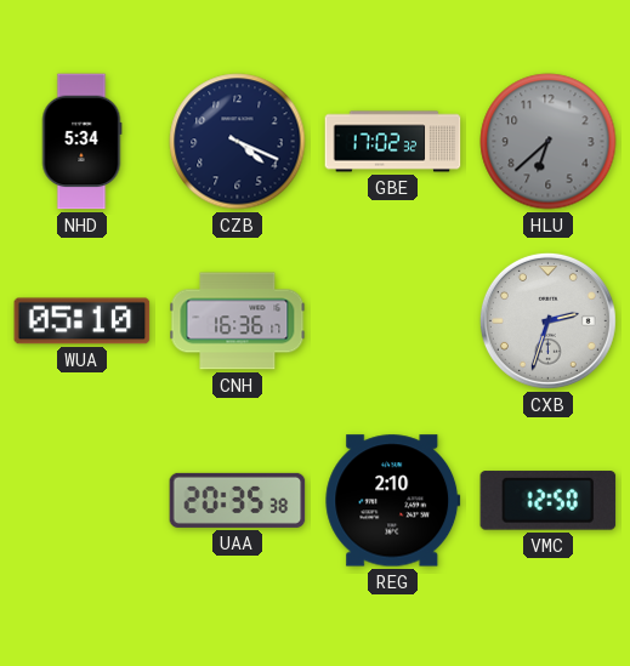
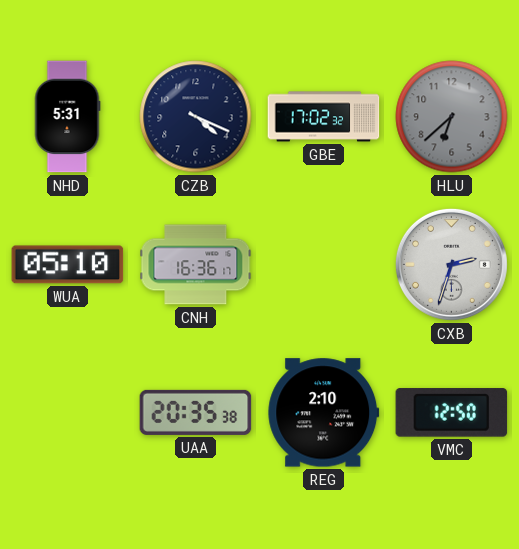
NHD: 5:34 -> 5:31 (67, 117)
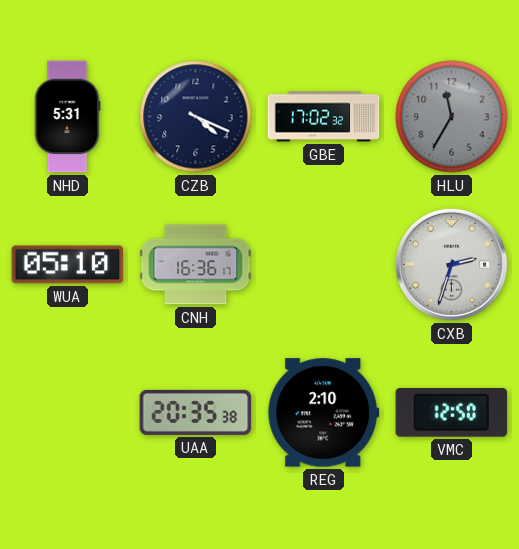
HLU: 6:38 -> 11:35 (452, 117)
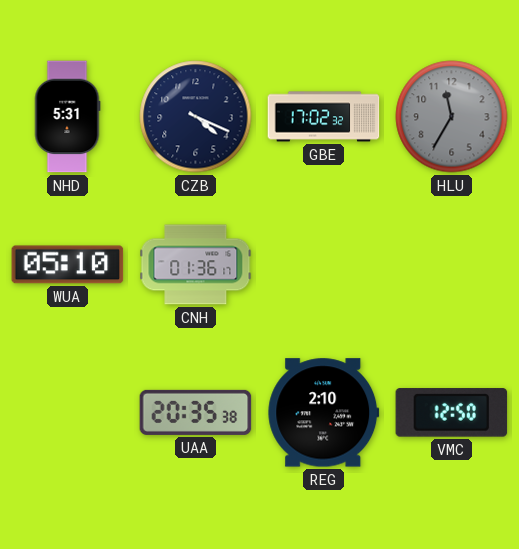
CNH: 16:36 -> 01:36 (196, 265)
CXB: 2:33 -> none (451, 264)
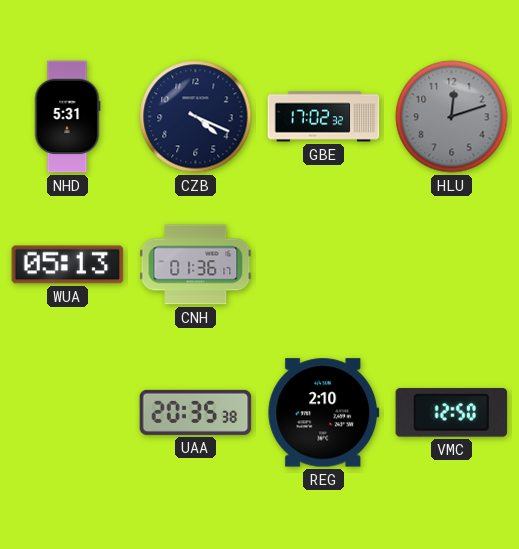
HLU: 11:35 -> 12:12 (452, 117)
WUA: 05:10 -> 05:13 (68, 265)
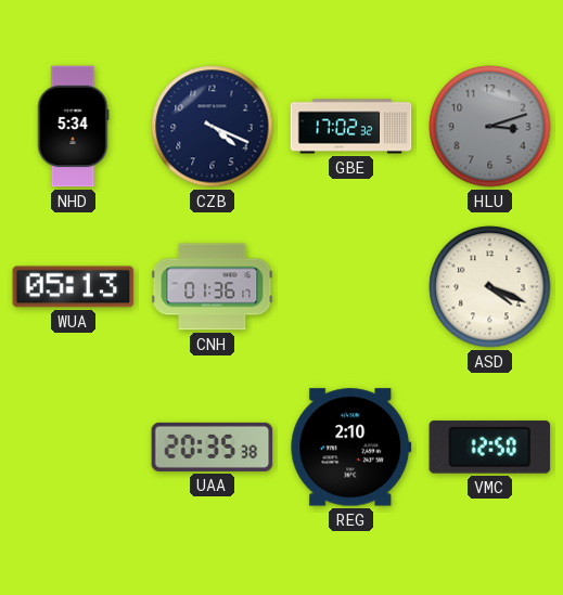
NHD: 5:31 -> 5:34 (73, 127)
HLU: 12:12 -> 3:12 (490, 127)
ASD: none -> 4:19 (490, 287)
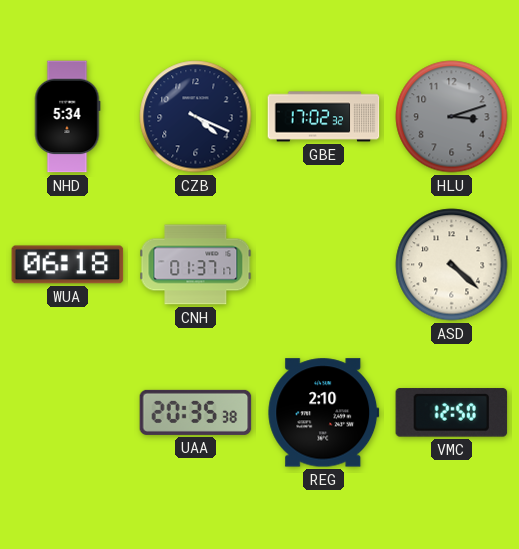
WUA: 05:13 -> 06:18 (68, 265)
CNH: 01:36 -> 01:37 (196, 265)
ASD: 4:19 -> 4:22 (452, 265)
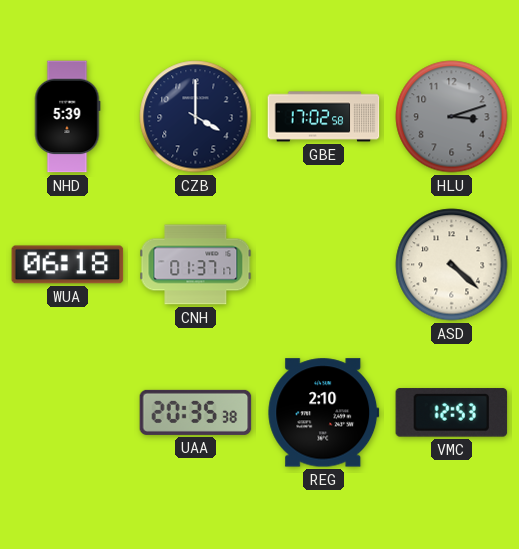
NHD: 5:34 -> 5:39 (67, 117)
CZB: 4:19 -> 4:00 (196, 117)
GBE: 17:02:32 -> 17:02:58 (324, 117)
VMC: 12:50 -> 12:53 (452, 413)
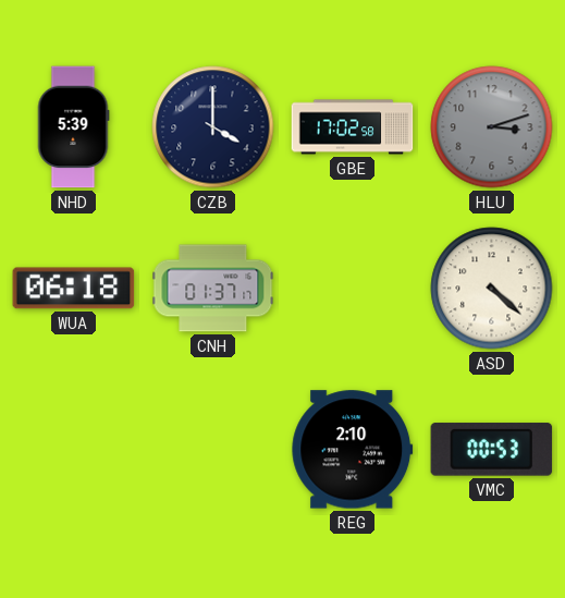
UAA: 20:35 -> none (196, 412)
VMC: 12:53 -> 00:53 (492, 450)
